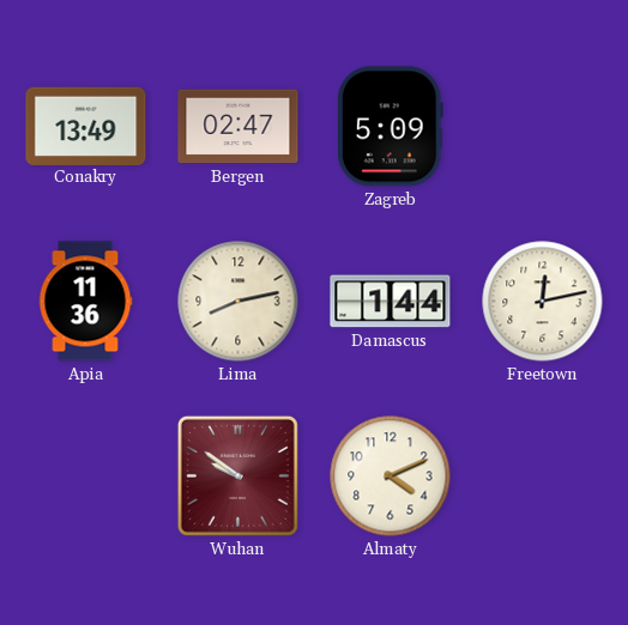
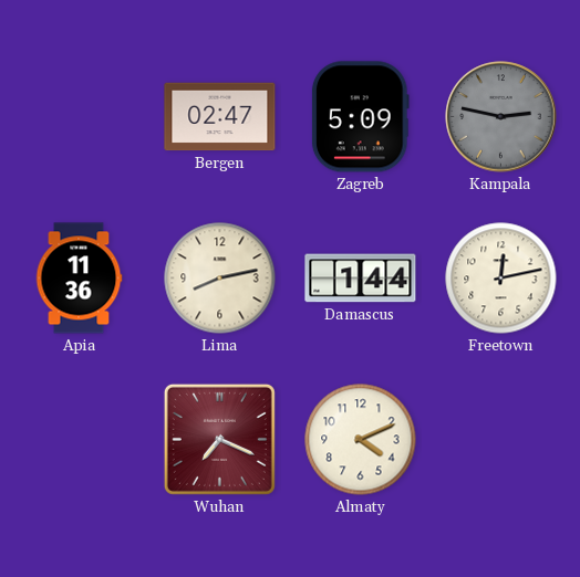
Conakry: 13:49 -> none (86, 126)
Kampala: none -> 2:47 (501, 117)
Wuhan: 9:51 -> 7:19 (219, 439)
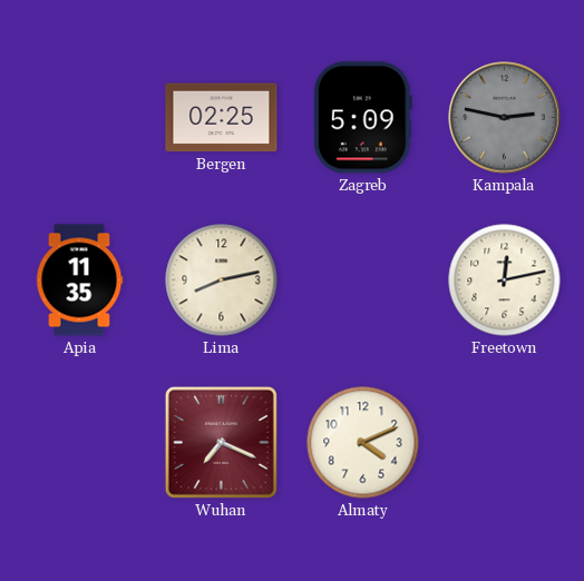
Bergen: 02:47 -> 02:25 (222, 118)
Apia: 11:36 -> 11:35 (79, 280)
Damascus: 1:44 -> none (361, 279)
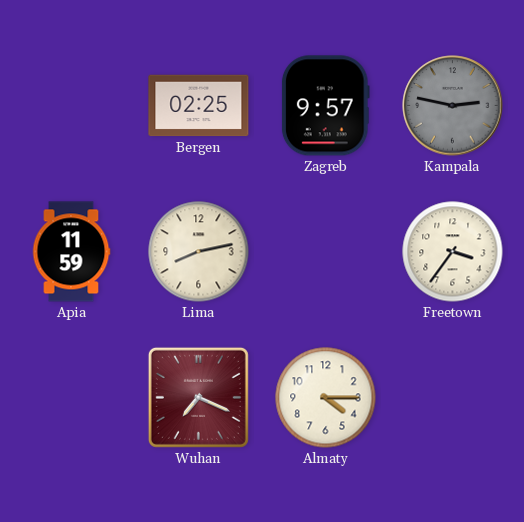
Zagreb: 5:09 -> 9:57 (325, 106)
Apia: 11:35 -> 11:59 (71, 252)
Freetown: 12:13 -> 3:36 (453, 252)
Almaty: 4:11 -> 4:15 (326, 398)
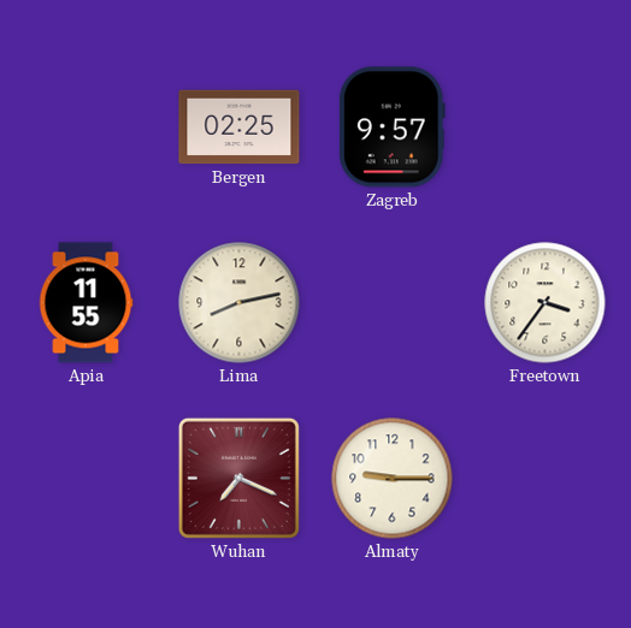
Kampala: 2:47 -> none (453, 106)
Apia: 11:59 -> 11:55 (85, 303)
Almaty: 4:15 -> 9:15 (393, 479)
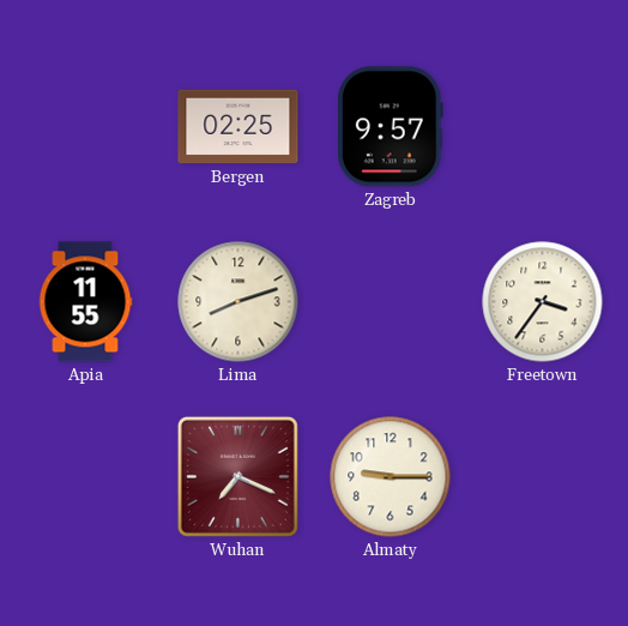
Lima: 8:13 -> 8:12 (238, 302)
